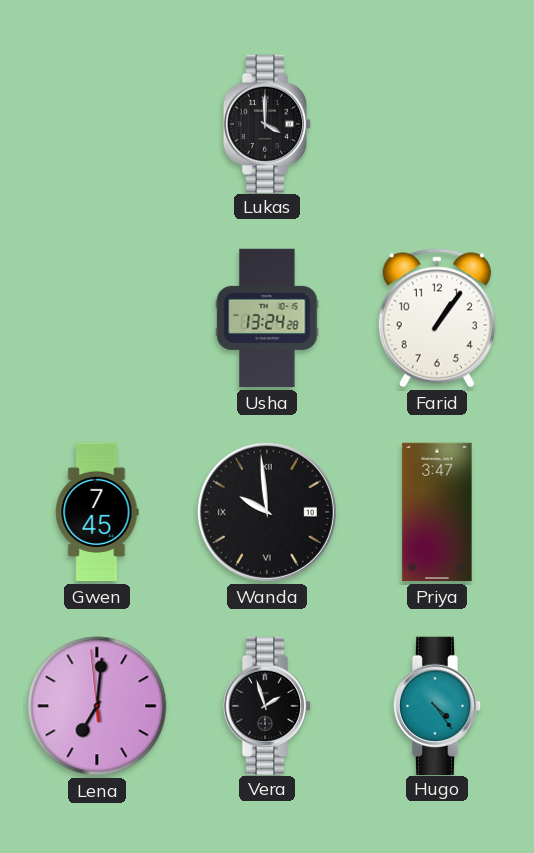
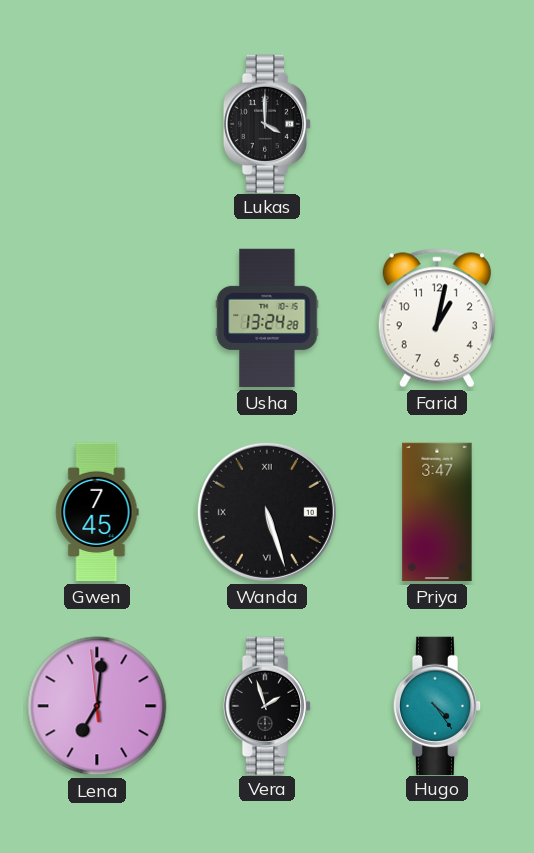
Farid: 1:06 -> 1:02 (437, 318)
Wanda: 9:59 -> 5:27 (267, 512)
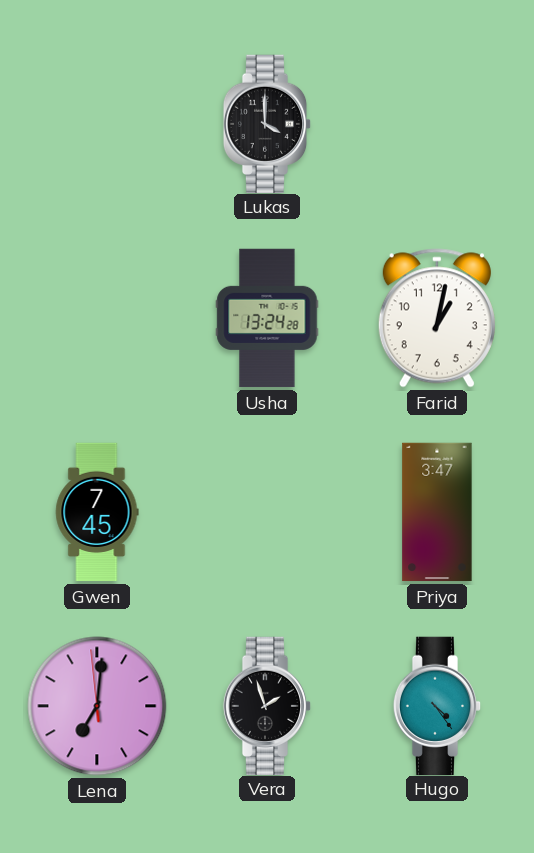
Wanda: 5:27 -> none (267, 512)
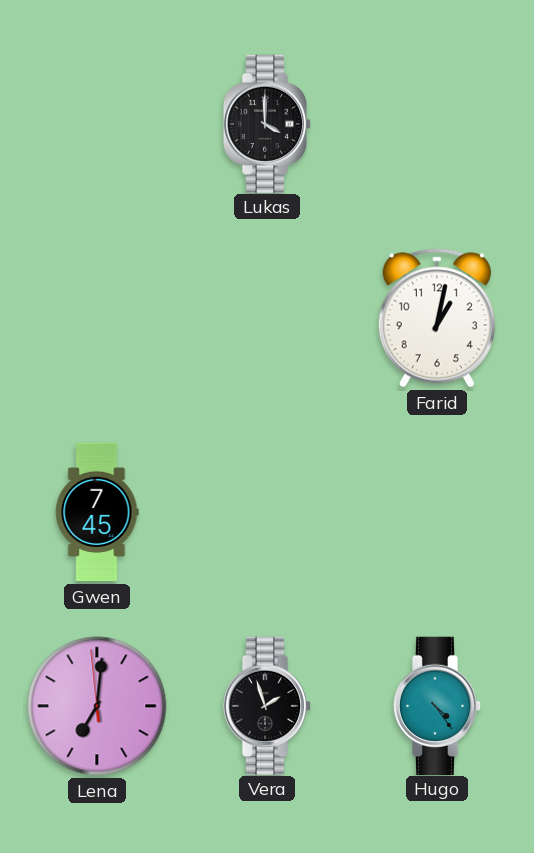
Usha: 13:24 -> none (267, 318)
Priya: 3:47 -> none (437, 512)
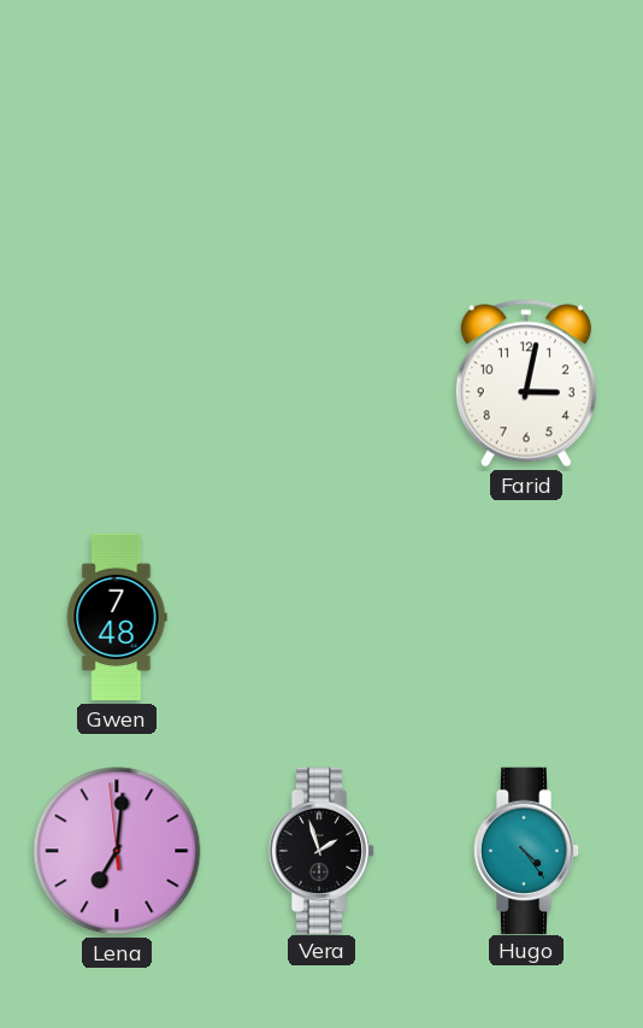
Lukas: 4:00 -> none (267, 123)
Farid: 1:02 -> 3:02 (526, 383)
Gwen: 7:45 -> 7:48 (117, 617)
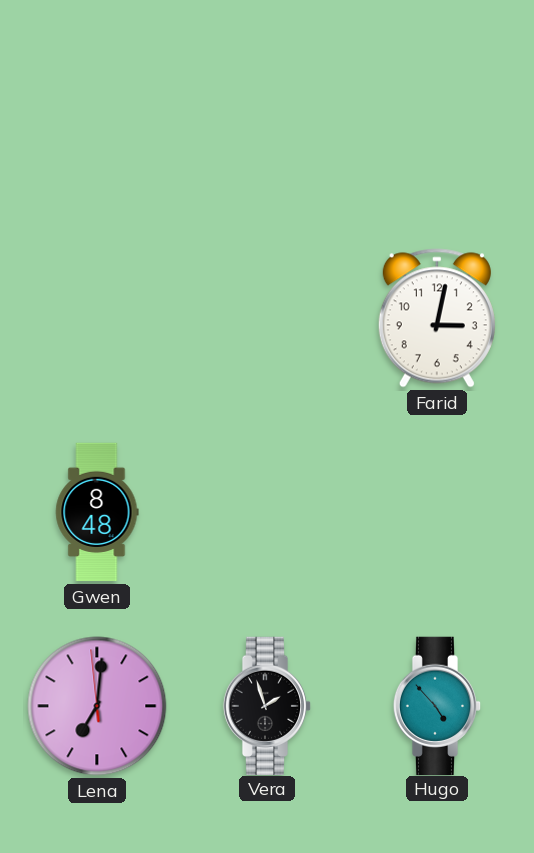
Gwen: 7:48 -> 8:48 (97, 512)
Hugo: 4:24 -> 4:53 (437, 705)
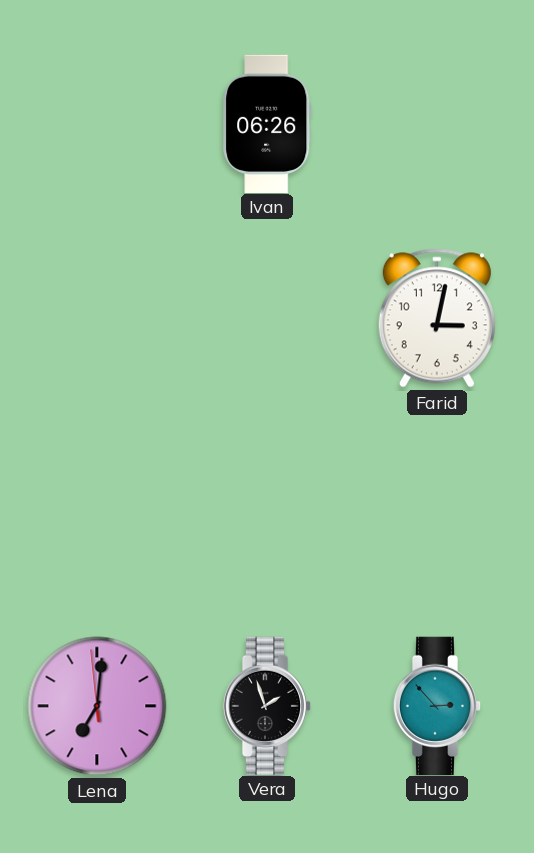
Ivan: none -> 06:26 (267, 123)
Gwen: 8:48 -> none (97, 512)
Hugo: 4:53 -> 2:53 (437, 705)
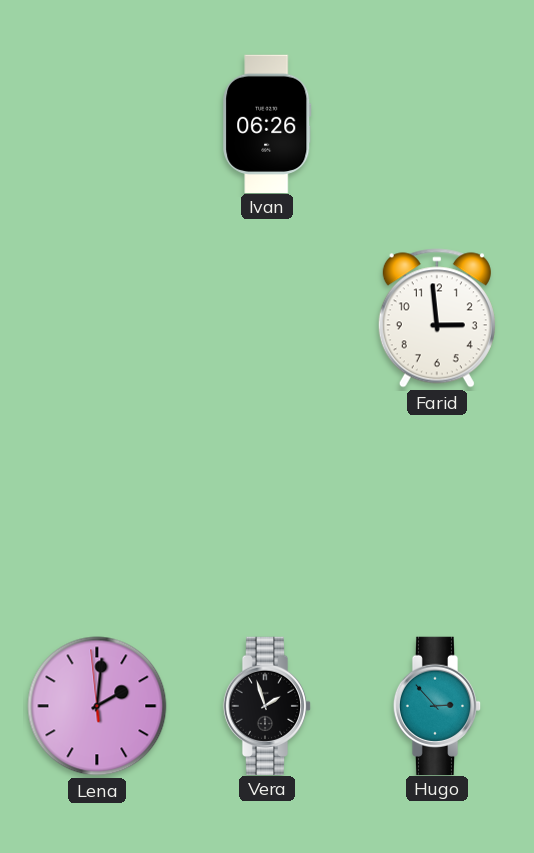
Farid: 3:02 -> 2:59 (437, 318)
Lena: 7:00 -> 2:00 (97, 706)
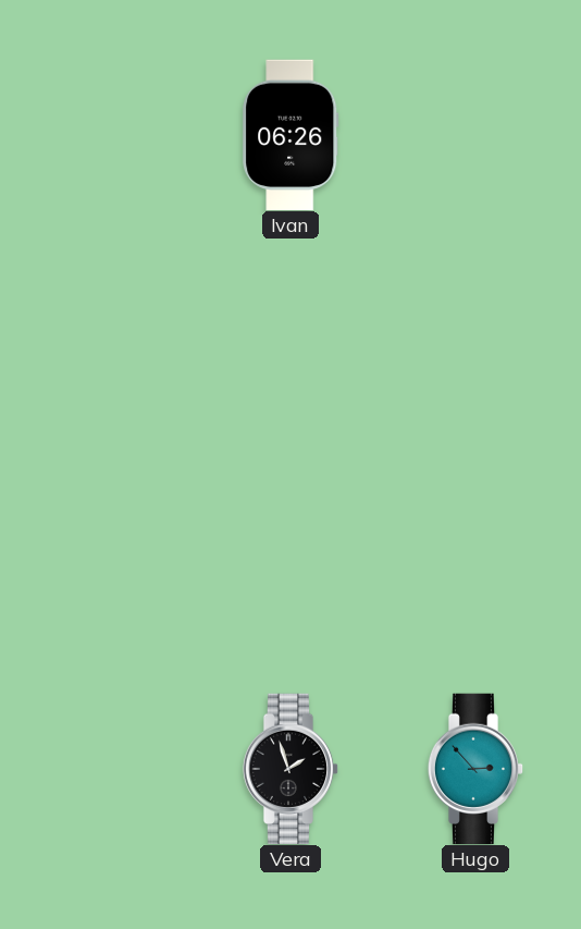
Farid: 2:59 -> none (437, 318)
Lena: 2:00 -> none (97, 706)
